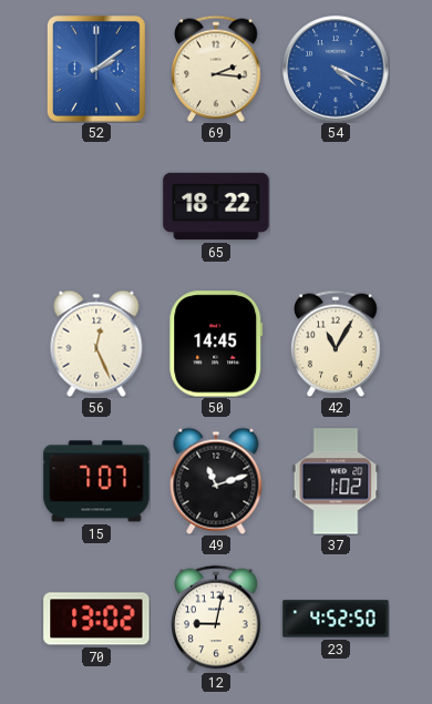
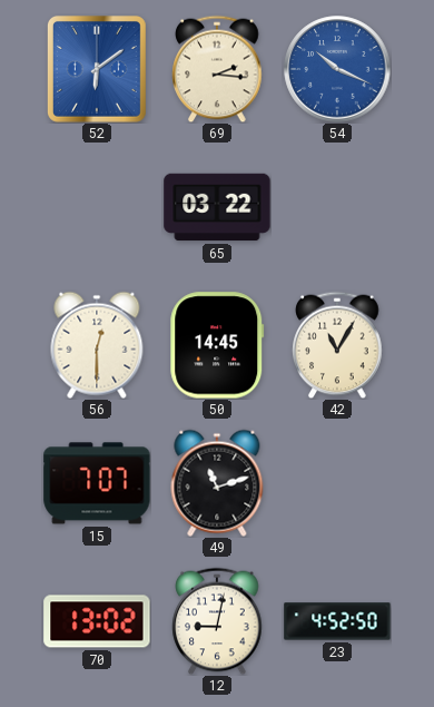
52: 2:09 -> 6:09 (97, 69)
54: 4:19 -> 10:19 (337, 69)
65: 18:22 -> 03:22 (217, 207)
56: 12:26 -> 12:30 (97, 345)
37: 1:02 -> none (336, 481)
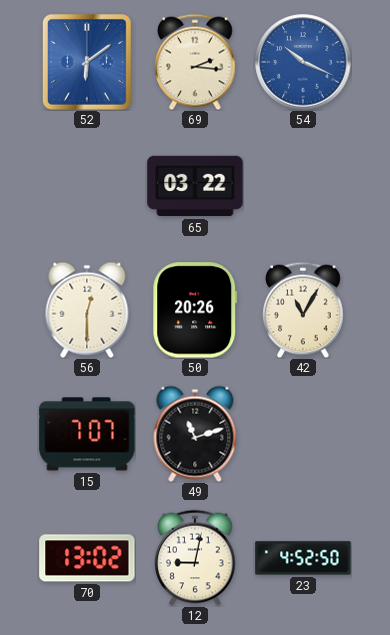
50: 14:45 -> 20:26 (195, 310)
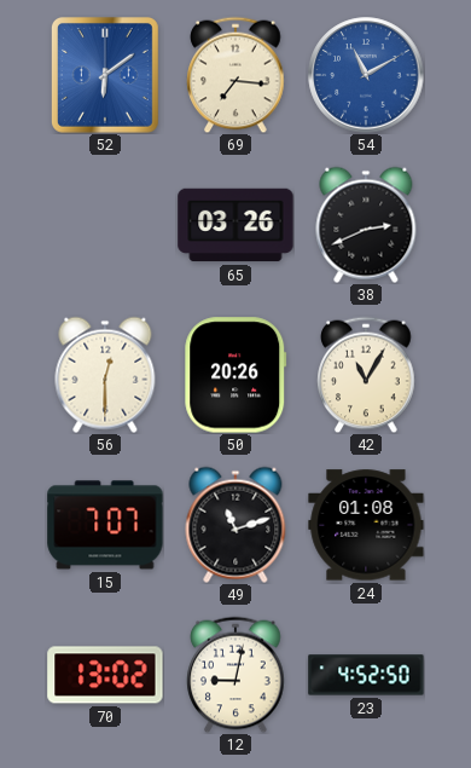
69: 2:16 -> 7:16 (235, 75)
54: 10:19 -> 11:10 (366, 75)
65: 03:22 -> 03:26 (235, 225)
38: none -> 2:41 (366, 225)
24: none -> 01:08 (366, 525)
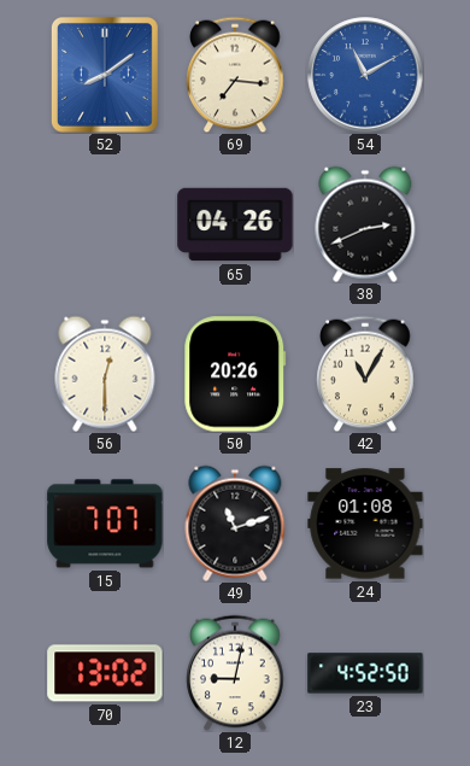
52: 6:09 -> 8:09 (105, 75)
65: 03:26 -> 04:26 (235, 224)
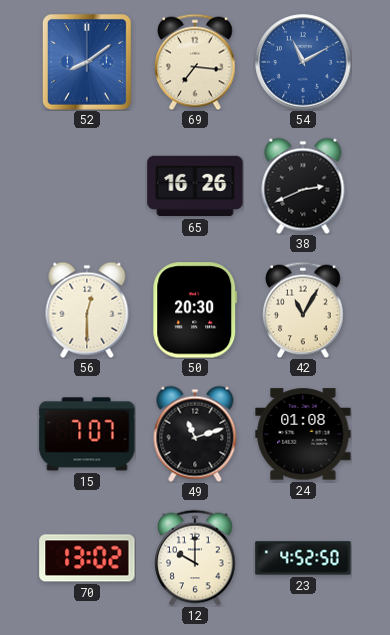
65: 04:26 -> 16:26 (195, 186)
50: 20:26 -> 20:30 (195, 310)
12: 9:02 -> 10:00 (195, 558)
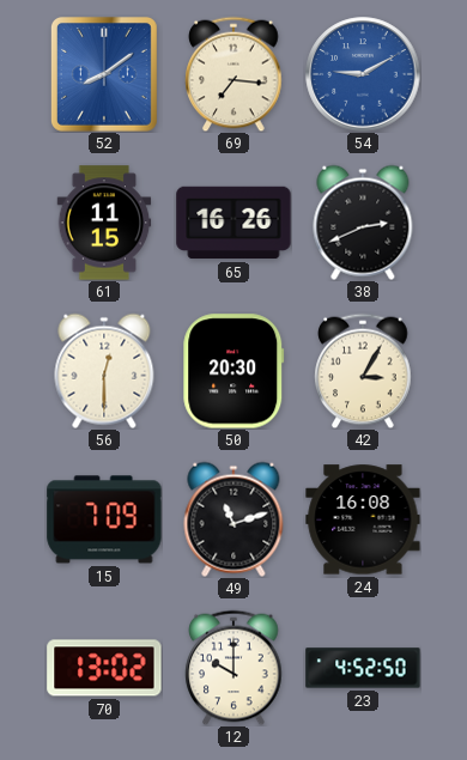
54: 11:10 -> 9:10 (363, 74)
61: none -> 11:15 (104, 223)
42: 11:05 -> 3:05 (363, 371)
15: 7:07 -> 7:09 (104, 519)
24: 01:08 -> 16:08 (363, 519)
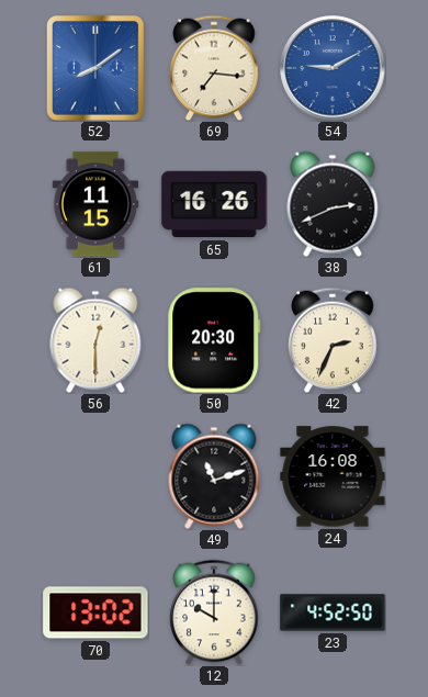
42: 3:05 -> 2:34 (333, 340)
15: 7:09 -> none (104, 519)
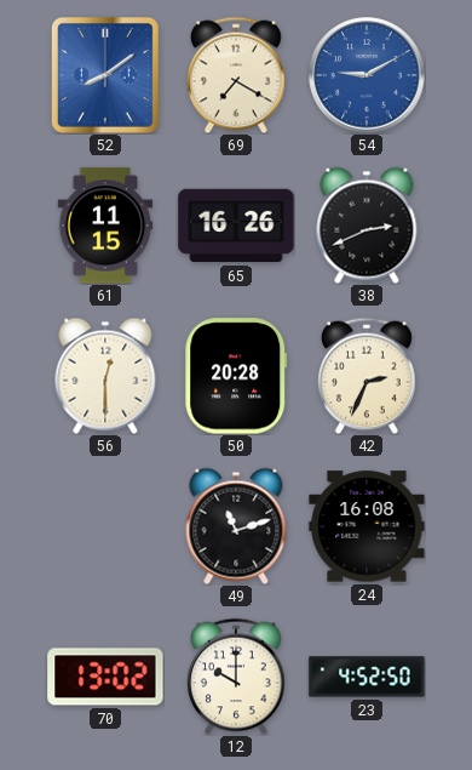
69: 7:16 -> 7:20 (236, 75)
50: 20:30 -> 20:28 (236, 376)
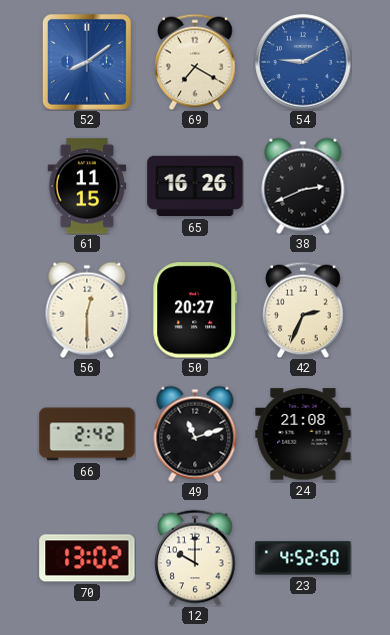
50: 20:28 -> 20:27 (195, 310)
66: none -> 2:42 (87, 434)
24: 16:08 -> 21:08 (303, 434)
